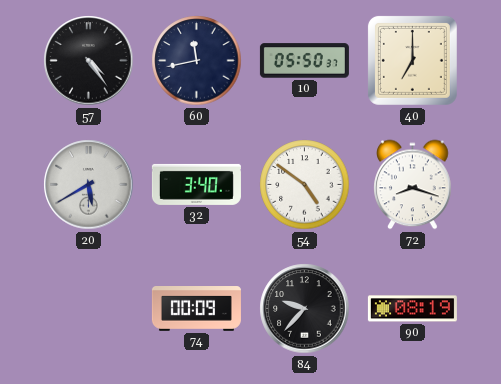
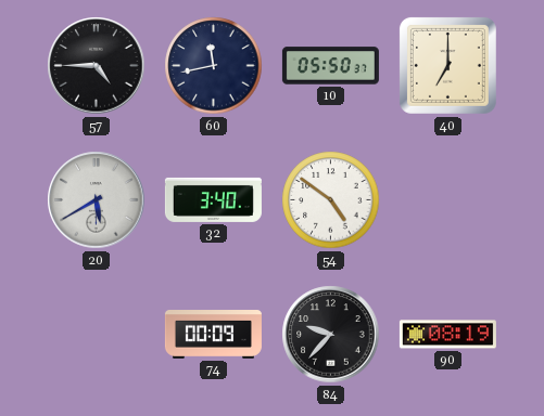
57: 4:24 -> 4:45 (97, 66)
72: 8:18 -> none (413, 185)
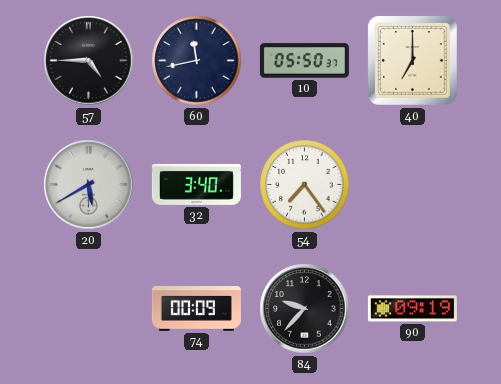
54: 4:51 -> 7:24 (305, 185)
90: 08:19 -> 09:19 (412, 309)
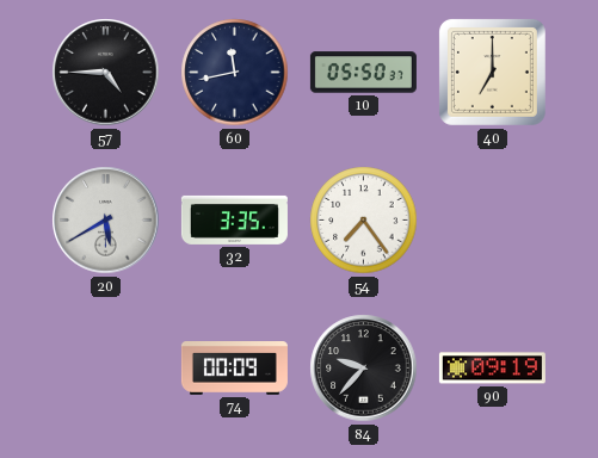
32: 3:40 -> 3:35 (234, 219)
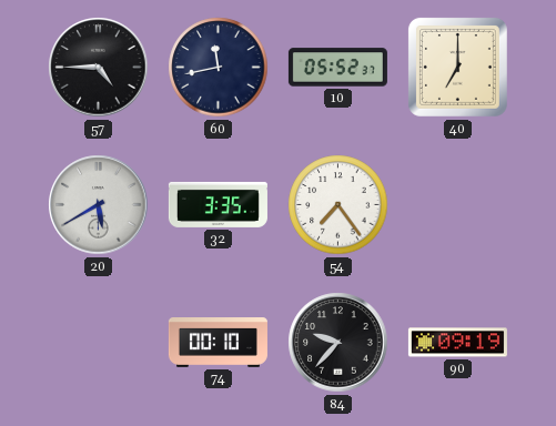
10: 05:50 -> 05:52 (337, 68)
74: 00:09 -> 00:10 (218, 343)
